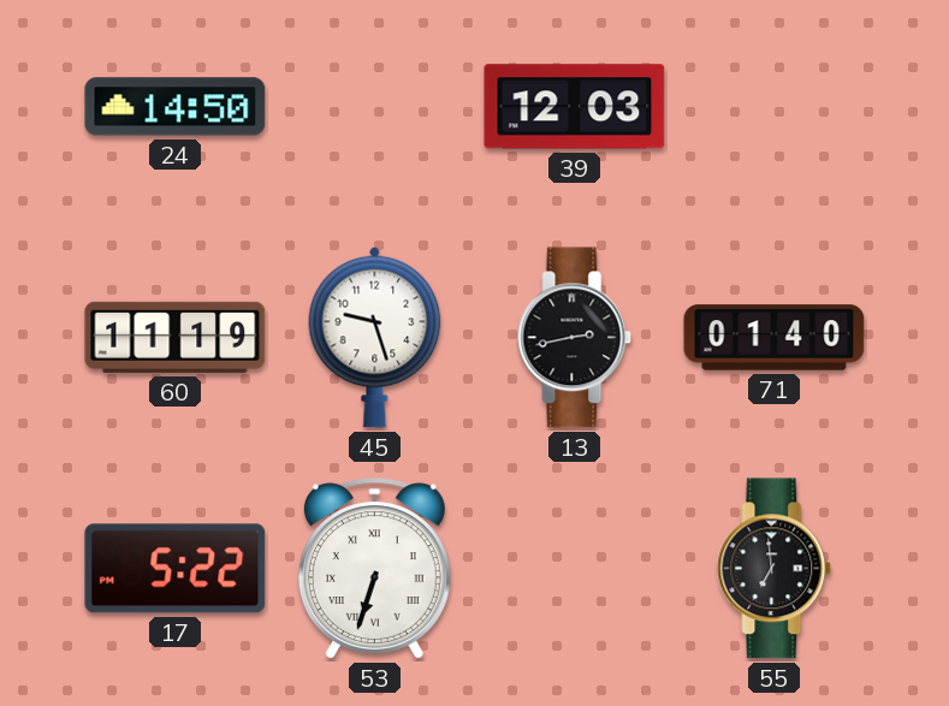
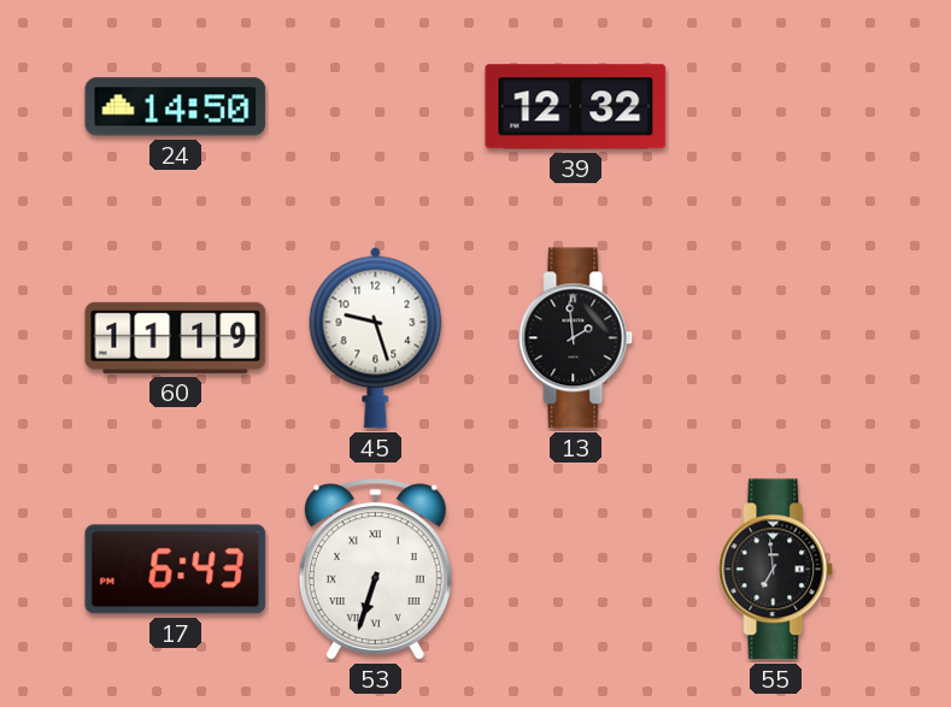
39: 12:03 -> 12:32 (576, 107)
13: 2:43 -> 1:59 (576, 338)
71: 01:40 -> none (775, 338)
17: 5:22 -> 6:43 (176, 570)
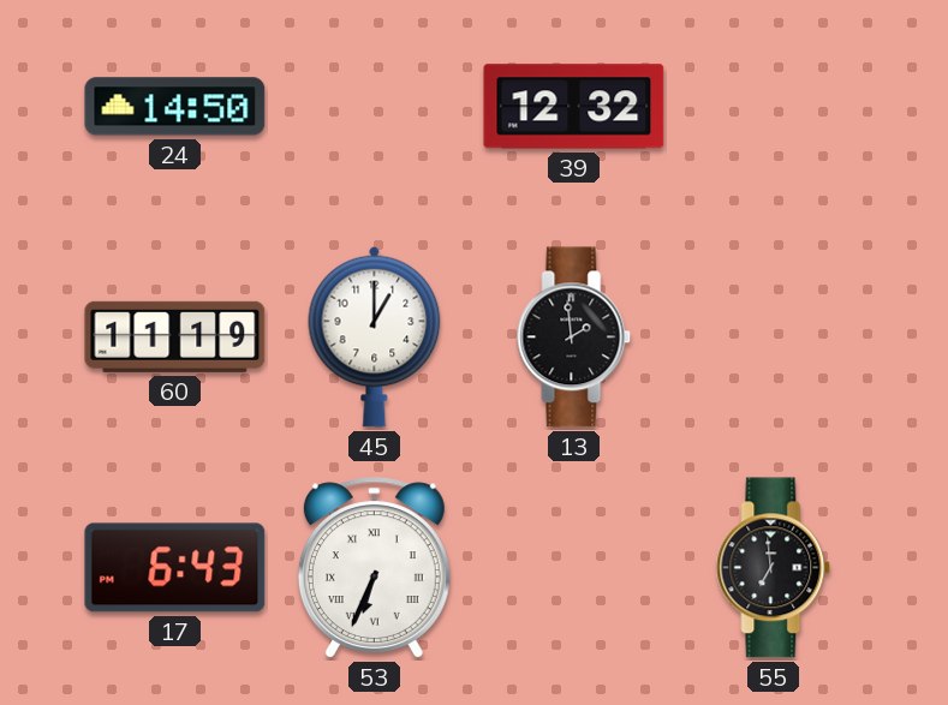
45: 9:27 -> 1:00 (375, 336)
53: 6:33 -> 6:34 (374, 568)
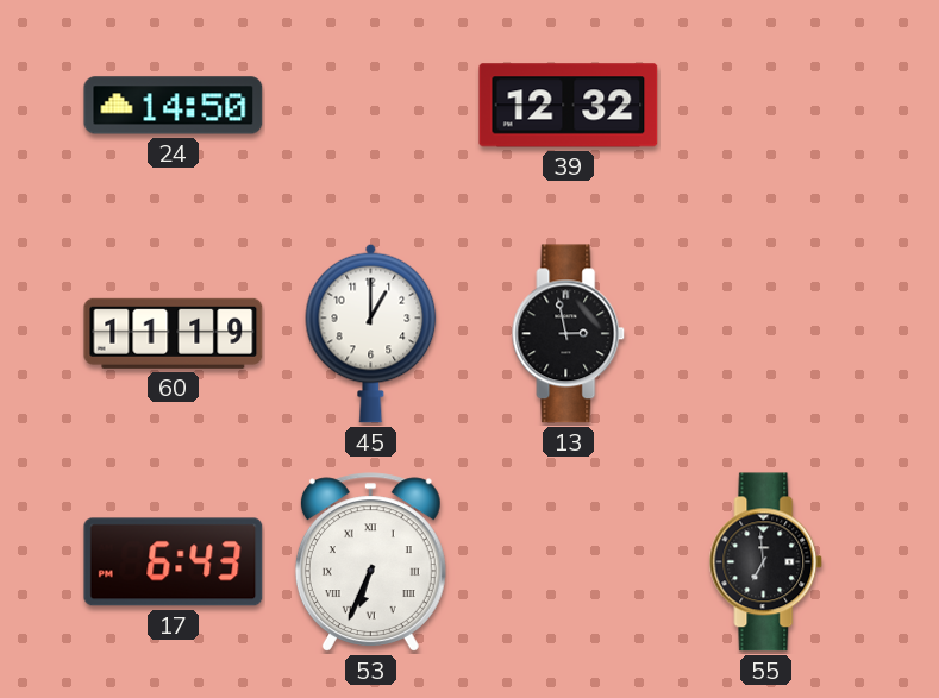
13: 1:59 -> 2:58 (569, 334)
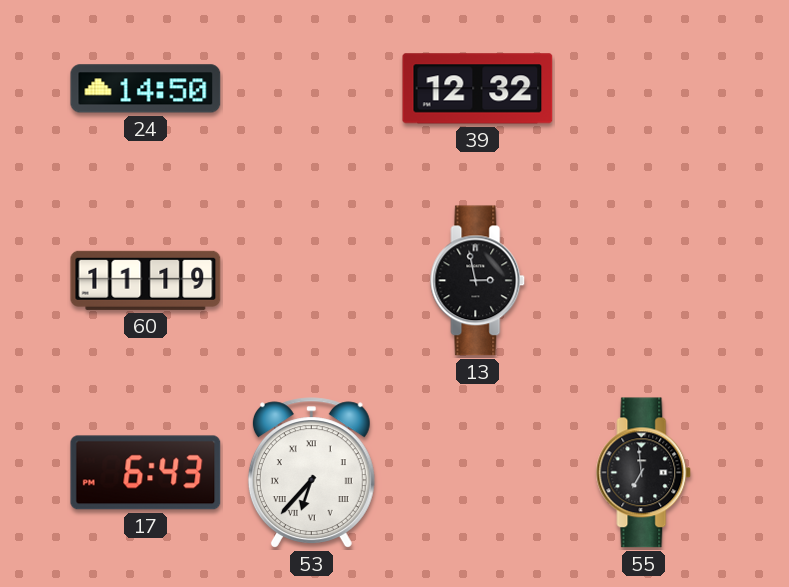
45: 1:00 -> none (371, 333)
53: 6:34 -> 6:37 (311, 473)
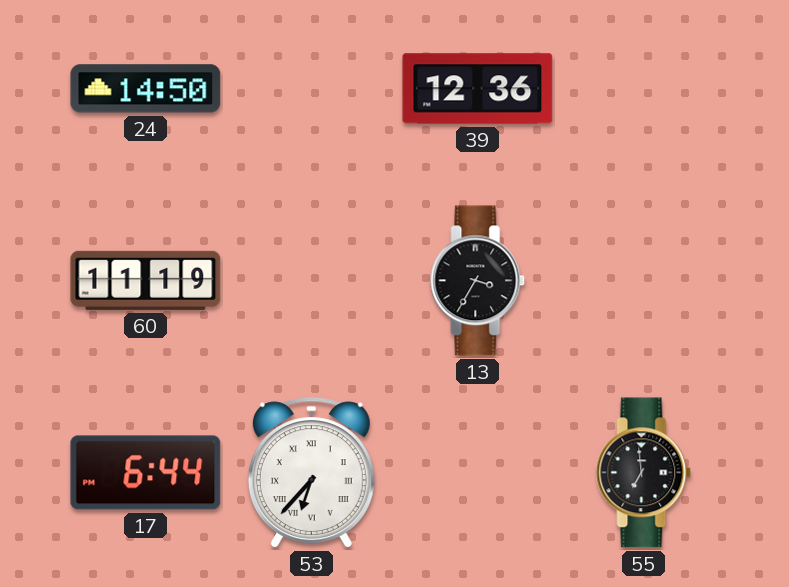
39: 12:32 -> 12:36 (478, 89)
13: 2:58 -> 3:35 (478, 281)
17: 6:43 -> 6:44 (146, 473)
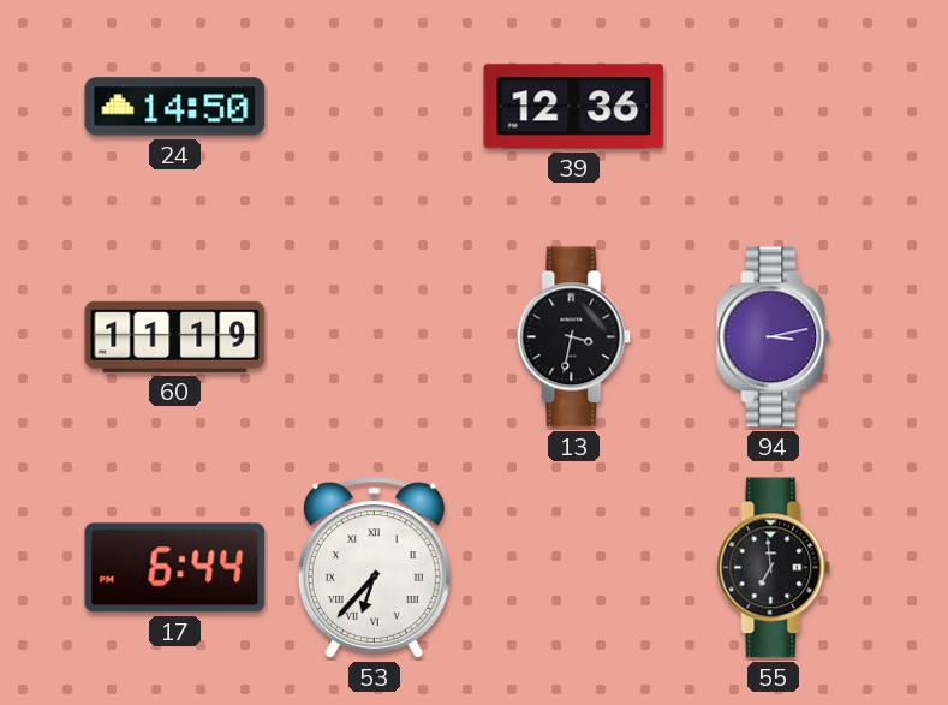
13: 3:35 -> 3:32 (574, 337)
94: none -> 3:13 (774, 337)
